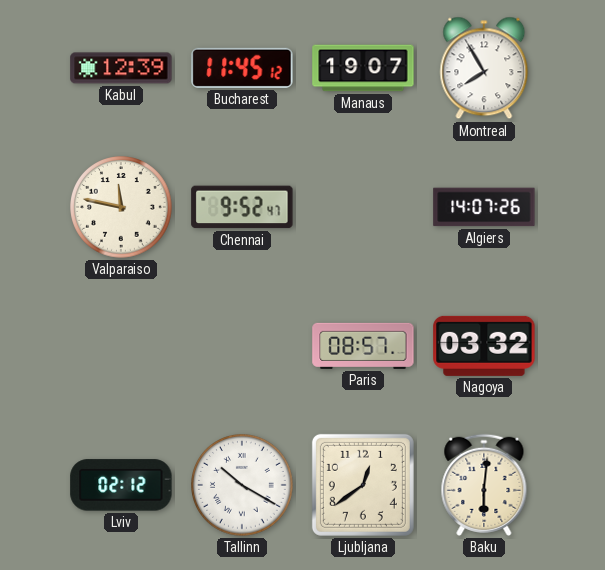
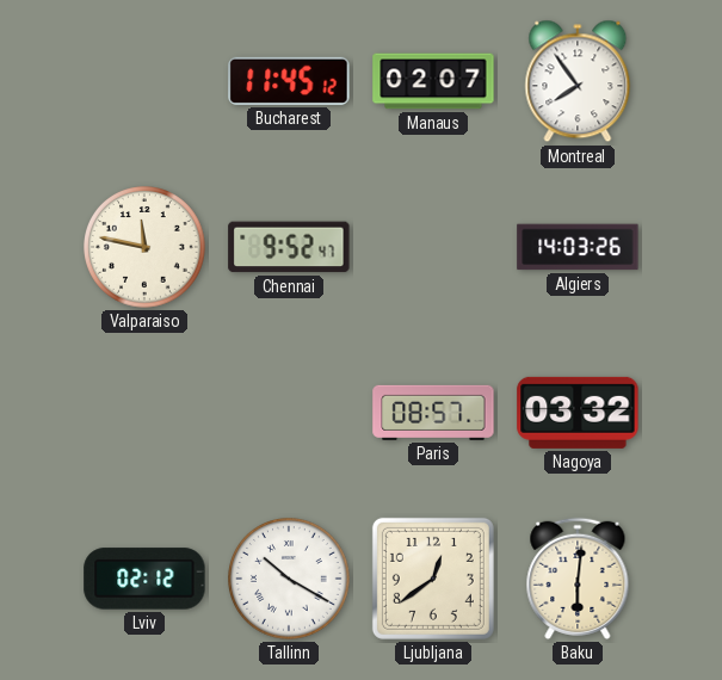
Kabul: 12:39 -> none (121, 68)
Manaus: 19:07 -> 02:07 (433, 81)
Montreal: 7:55 -> 7:54 (578, 81)
Algiers: 14:07 -> 14:03 (578, 247)
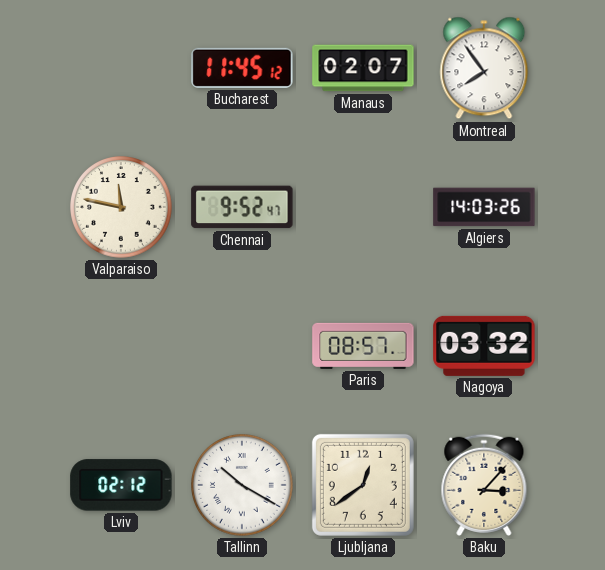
Baku: 6:01 -> 3:07 (484, 485)
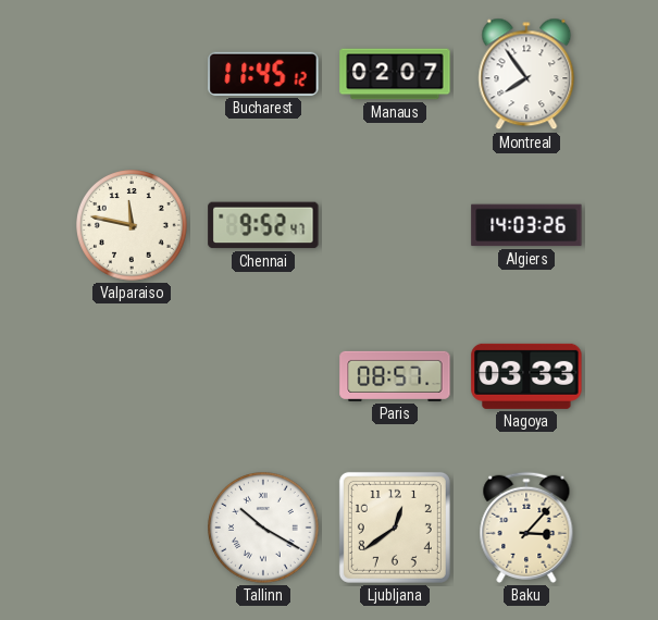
Nagoya: 03:32 -> 03:33 (526, 376)
Lviv: 02:12 -> none (121, 485)
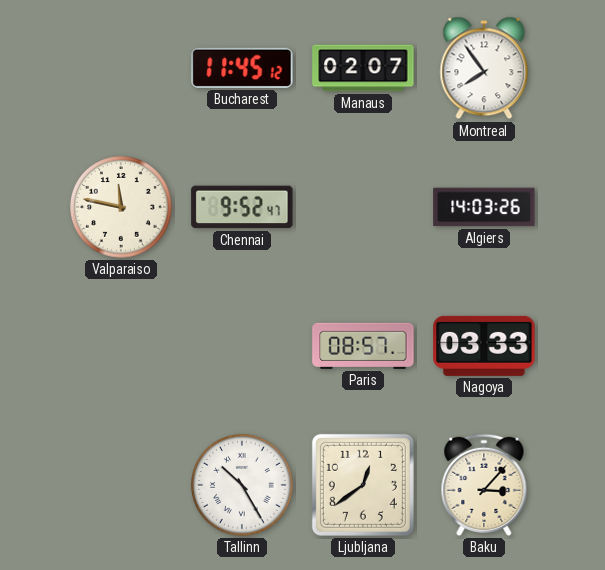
Tallinn: 10:20 -> 10:25 (243, 486)
